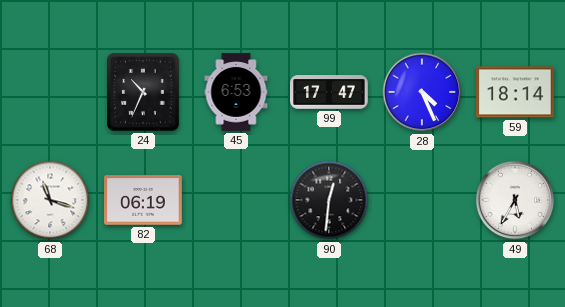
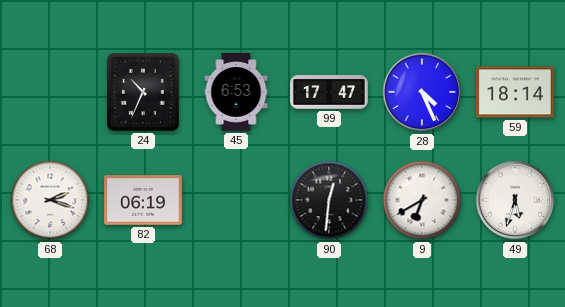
68: 11:18 -> 2:18 (50, 200)
9: none -> 6:40 (422, 200)
49: 5:35 -> 5:33 (515, 200)
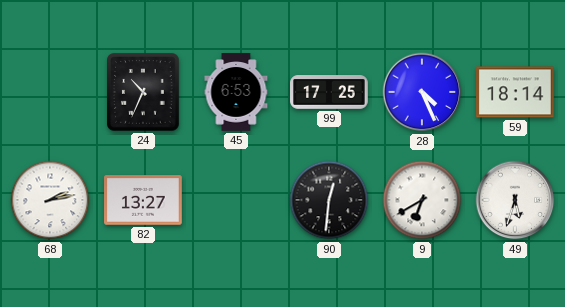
99: 17:47 -> 17:25 (329, 92)
68: 2:18 -> 2:13 (50, 200)
82: 06:19 -> 13:27 (143, 200)
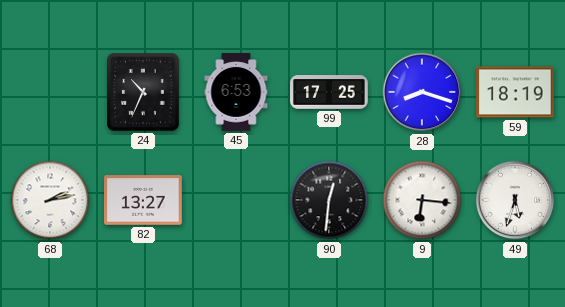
28: 4:26 -> 8:18 (422, 92)
59: 18:14 -> 18:19 (515, 92)
9: 6:40 -> 6:16 (422, 200)
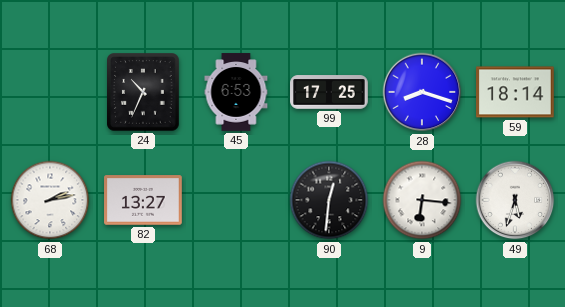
59: 18:19 -> 18:14 (515, 92)
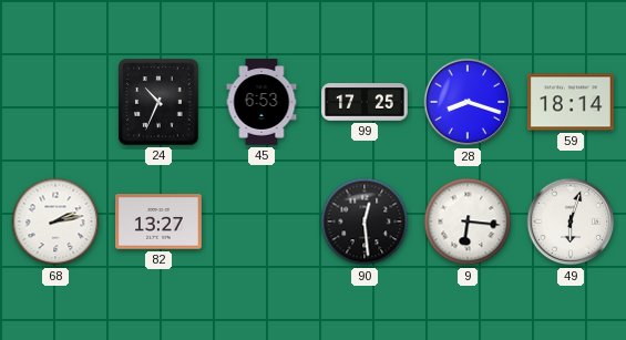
90: 12:31 -> 12:29 (365, 221)
49: 5:33 -> 6:03 (571, 221)
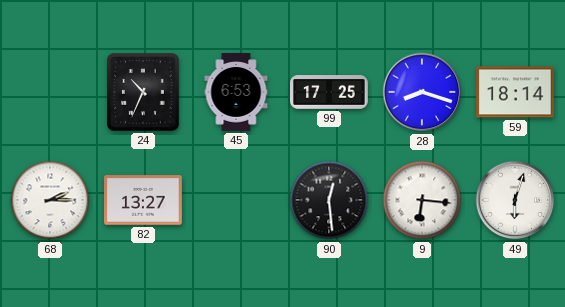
68: 2:13 -> 2:15 (50, 200)
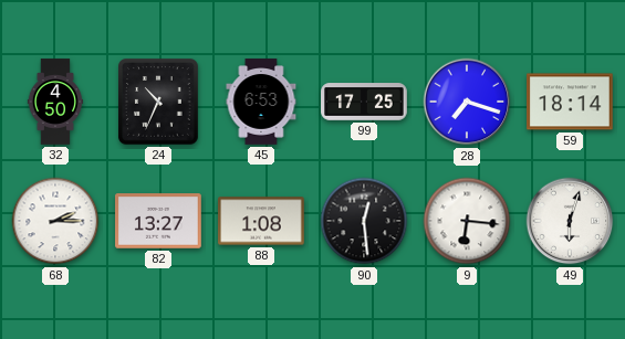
32: none -> 4:50 (54, 102)
28: 8:18 -> 7:18 (467, 102)
88: none -> 1:08 (261, 221)
